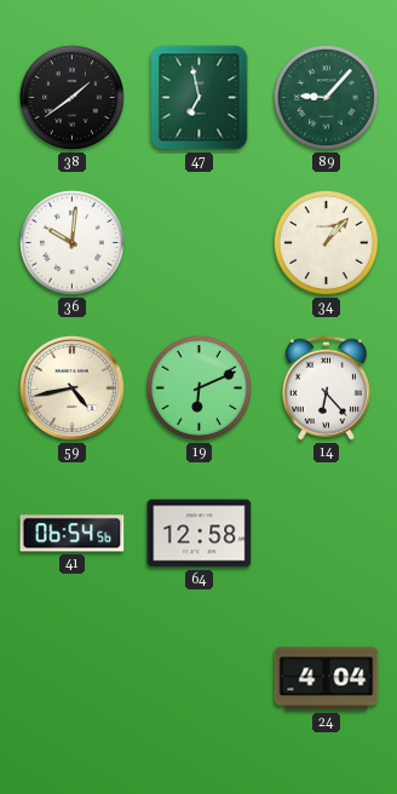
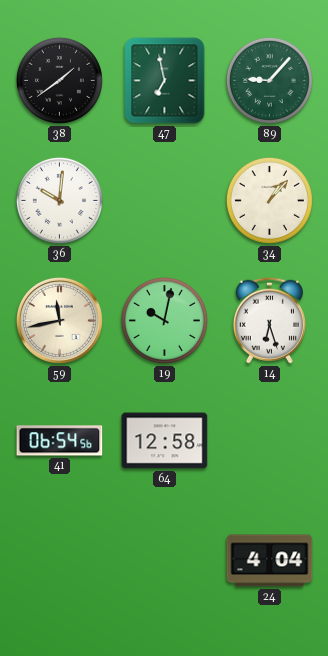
59: 4:43 -> 11:43 (59, 320)
19: 6:11 -> 10:02 (164, 320)
14: 6:23 -> 6:27 (269, 320)
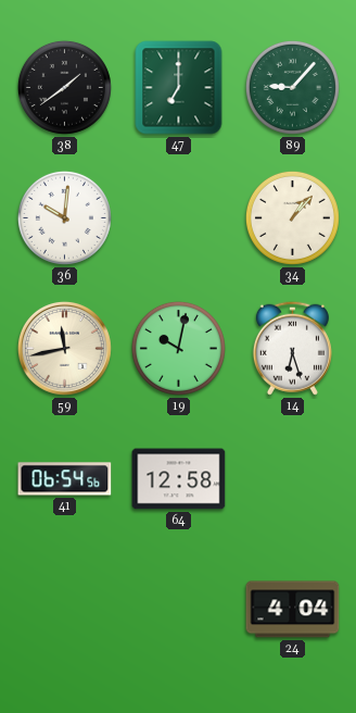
47: 6:58 -> 7:00 (179, 88)
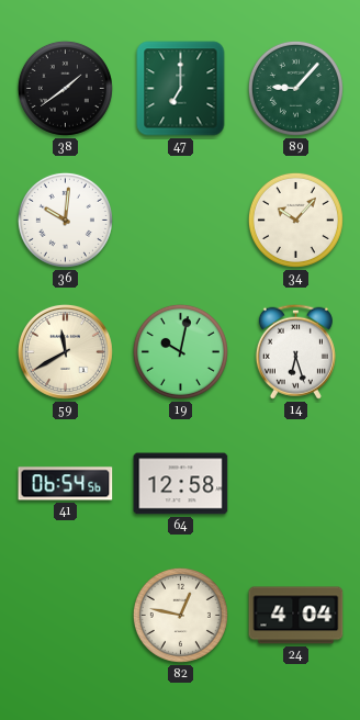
34: 1:07 -> 10:07 (295, 220)
59: 11:43 -> 11:40 (65, 351)
82: none -> 12:47 (180, 615)
